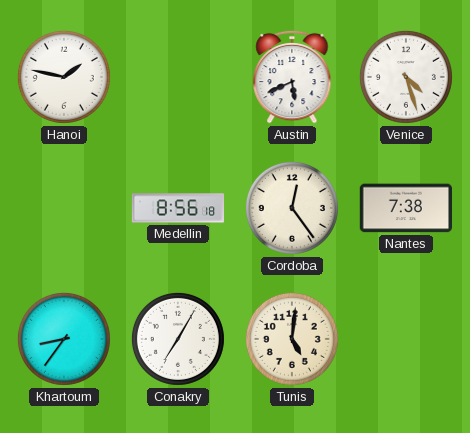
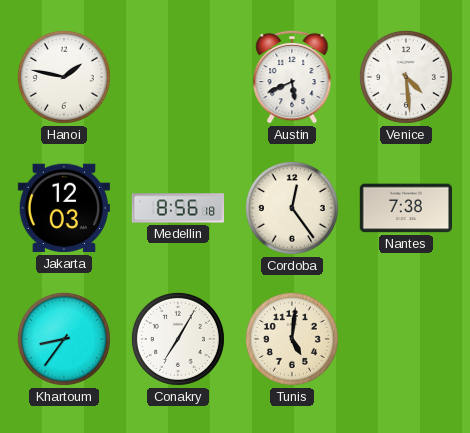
Venice: 4:27 -> 4:29 (406, 77)
Jakarta: none -> 12:03 (63, 208)
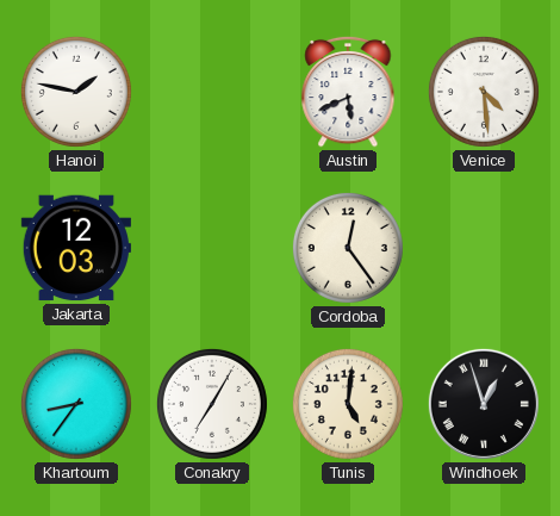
Medellin: 8:56 -> none (178, 208)
Nantes: 7:38 -> none (405, 208)
Windhoek: none -> 12:57 (484, 404)
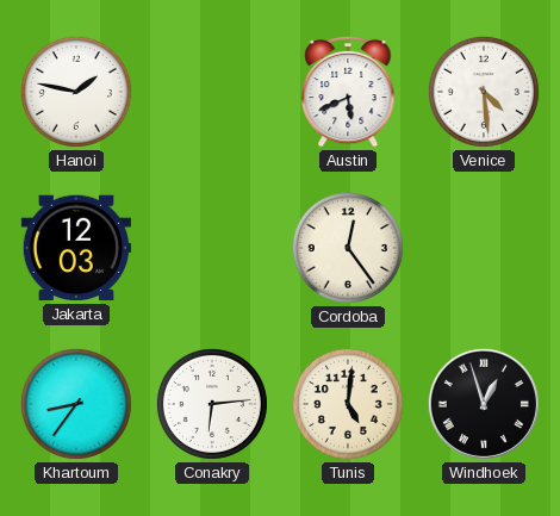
Conakry: 7:05 -> 6:14 (212, 404)
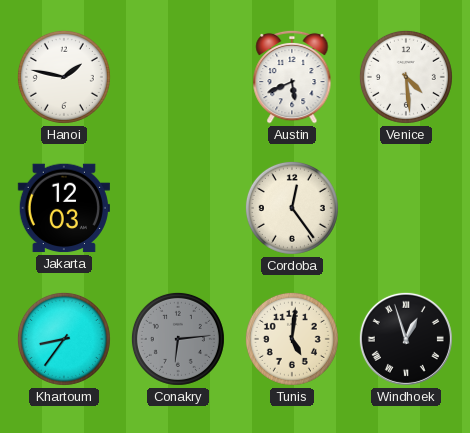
Conakry dial: white -> grey (178, 339)
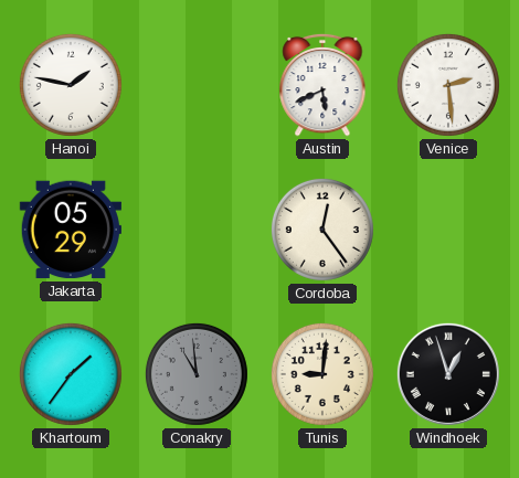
Venice: 4:29 -> 2:29 (448, 85)
Jakarta: 12:03 -> 05:29 (70, 230)
Khartoum: 8:36 -> 1:36 (71, 374)
Conakry: 6:14 -> 10:59 (197, 374)
Tunis: 5:01 -> 9:01 (322, 374)
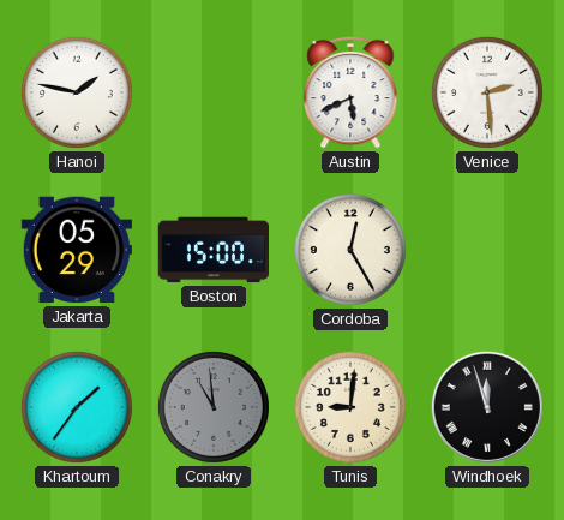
Boston: none -> 15:00 (212, 250)
Cordoba: 12:24 -> 12:25 (350, 250)
Windhoek: 12:57 -> 11:57 (487, 407)
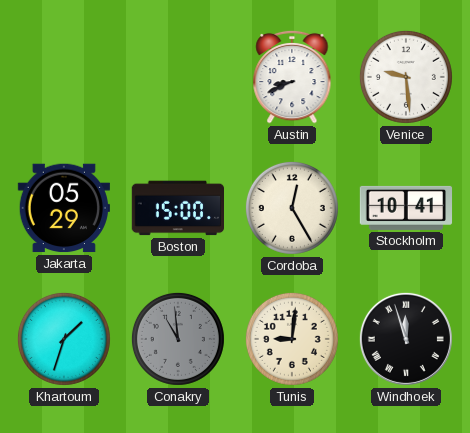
Hanoi: 1:47 -> none (77, 92)
Austin: 5:41 -> 8:41 (292, 77)
Venice: 2:29 -> 9:29 (406, 77)
Stockholm: none -> 10:41 (406, 208)
Khartoum: 1:36 -> 1:33 (64, 339)
